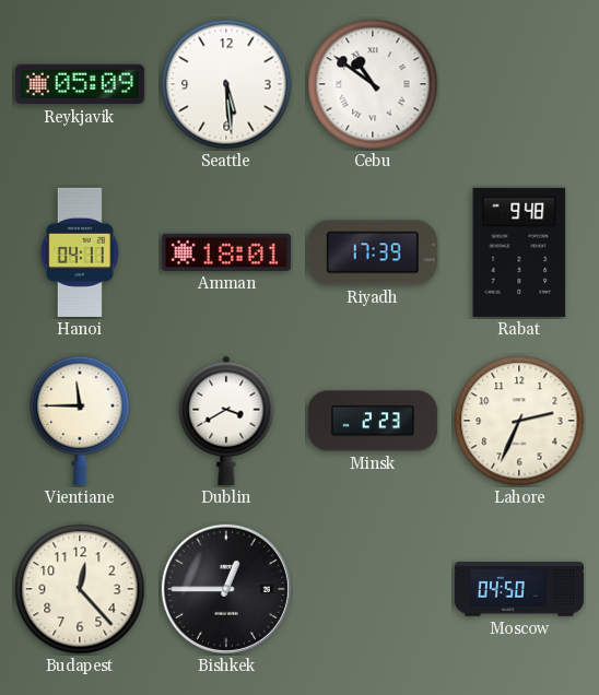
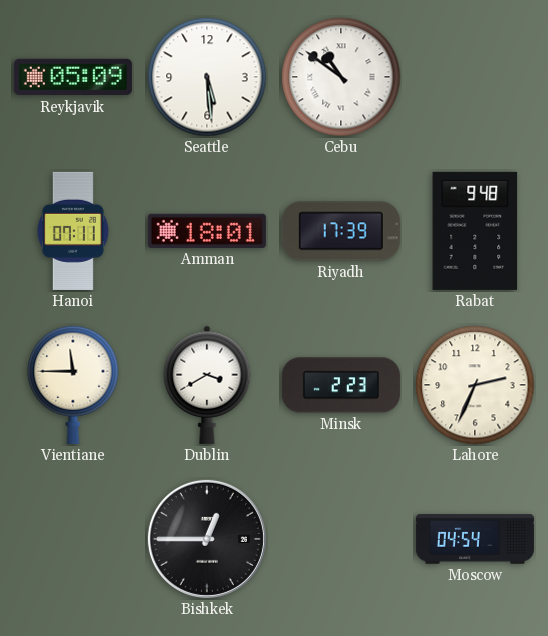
Hanoi: 04:11 -> 07:11 (73, 231)
Budapest: 12:23 -> none (80, 589)
Moscow: 04:50 -> 04:54 (475, 539)
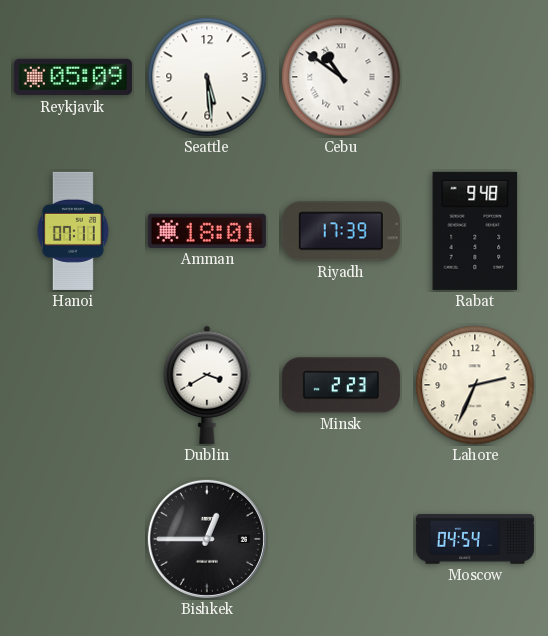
Vientiane: 11:45 -> none (73, 385)
